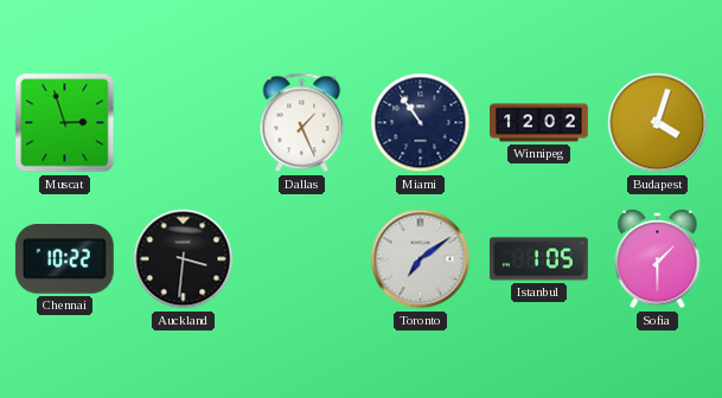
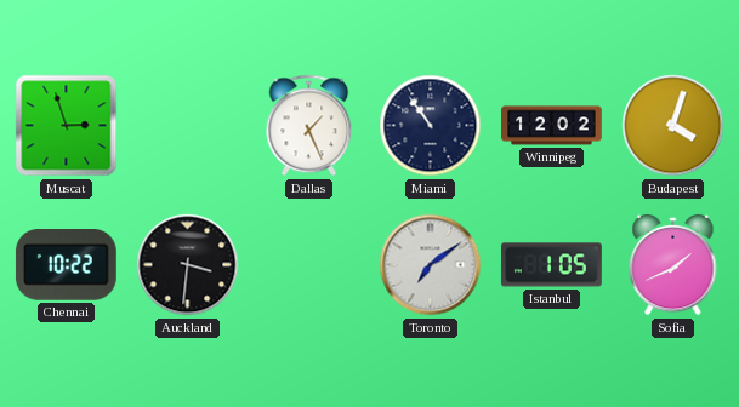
Sofia: 1:30 -> 1:41 (673, 265)
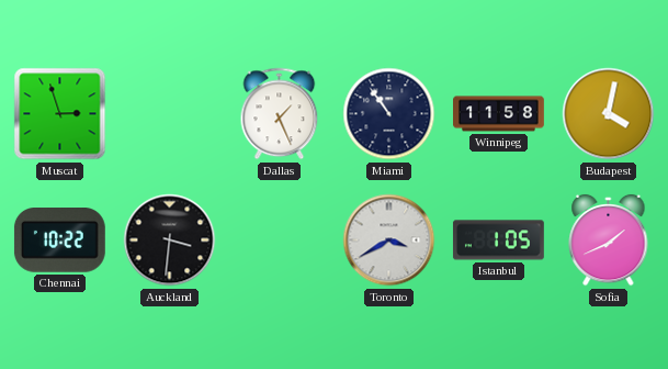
Winnipeg: 12:02 -> 11:58 (499, 114)
Budapest: 4:03 -> 4:02 (609, 114)
Toronto: 7:09 -> 3:40 (389, 241)
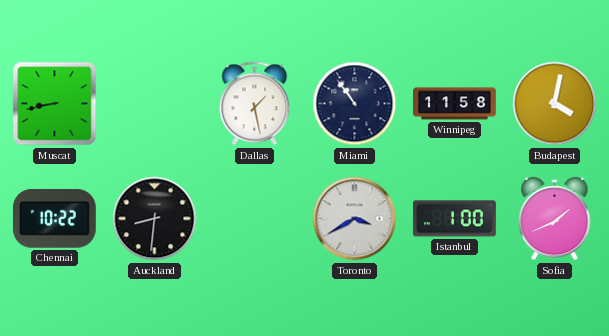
Muscat: 2:57 -> 8:43 (55, 104)
Dallas: 1:26 -> 1:28 (255, 104)
Auckland: 3:31 -> 8:31 (155, 219)
Istanbul: 1:05 -> 1:00 (454, 219)
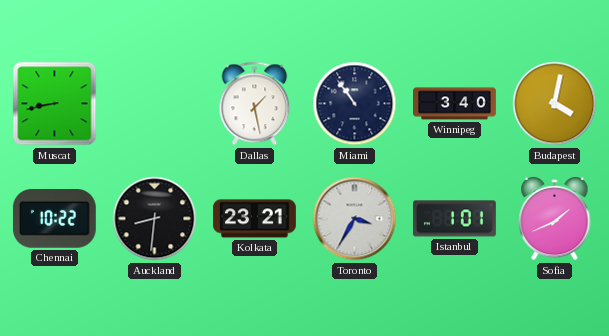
Winnipeg: 11:58 -> 3:40 (455, 104)
Kolkata: none -> 23:21 (255, 219)
Toronto: 3:40 -> 3:35 (355, 219)
Istanbul: 1:00 -> 1:01 (454, 219)
